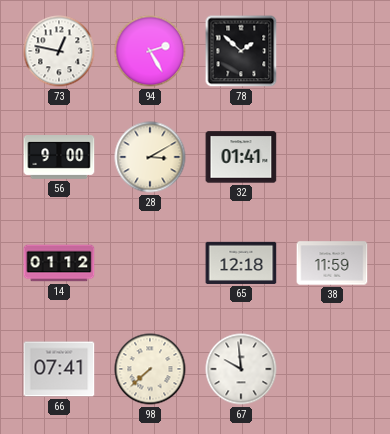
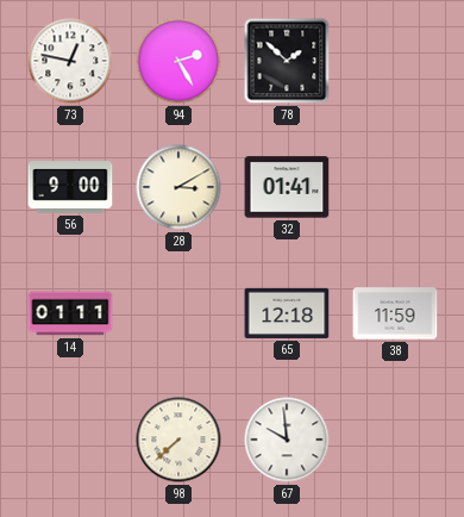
14: 01:12 -> 01:11 (70, 313)
66: 07:41 -> none (59, 369)
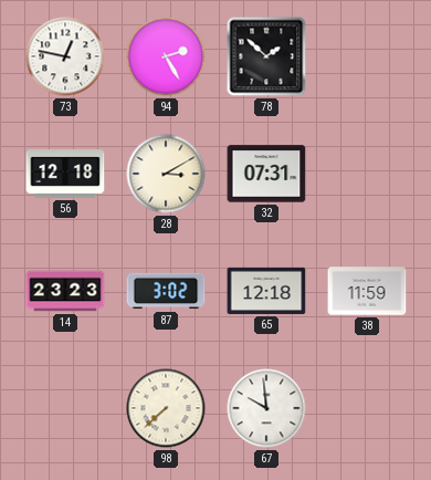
56: 9:00 -> 12:18 (65, 175)
32: 01:41 -> 07:31 (266, 174)
14: 01:11 -> 23:23 (65, 291)
87: none -> 3:02 (166, 291)
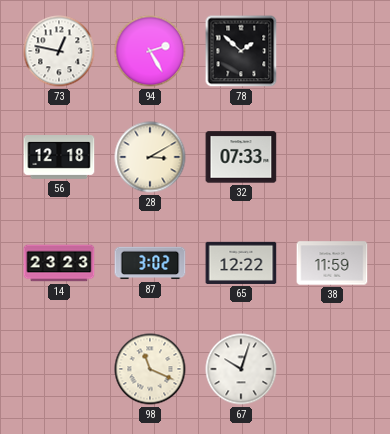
32: 07:31 -> 07:33 (241, 157)
65: 12:18 -> 12:22 (241, 263)
98: 7:38 -> 11:19 (150, 369)
67: 9:59 -> 10:03 (241, 369)
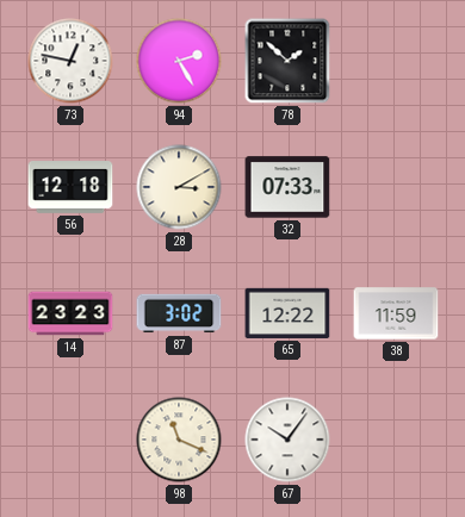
67: 10:03 -> 10:06 (287, 440)
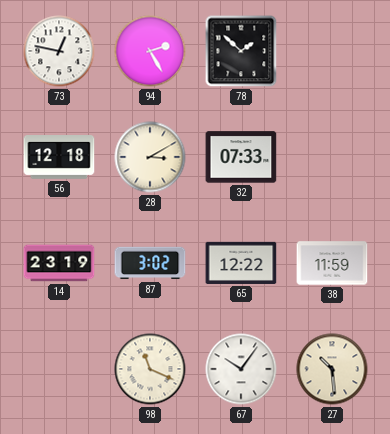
14: 23:23 -> 23:19 (59, 263)
27: none -> 10:29 (332, 369)
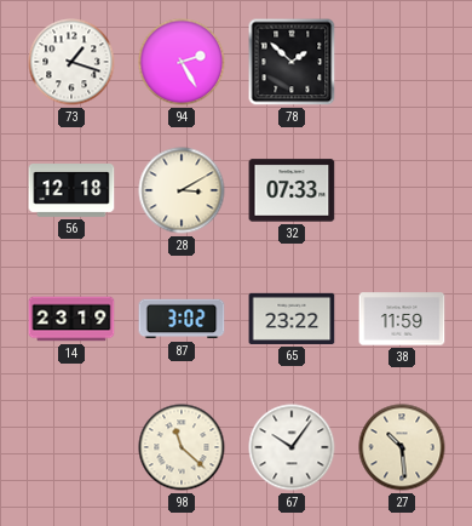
73: 12:47 -> 1:18 (71, 62)
65: 12:22 -> 23:22 (292, 319)
98: 11:19 -> 11:22 (182, 447)
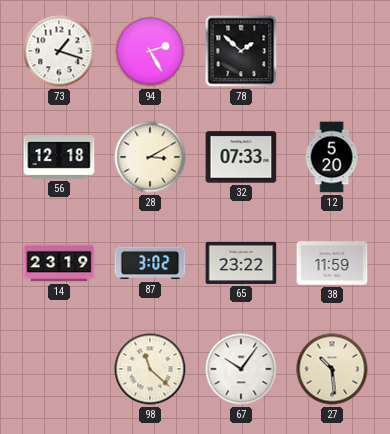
12: none -> 5:20 (332, 157)
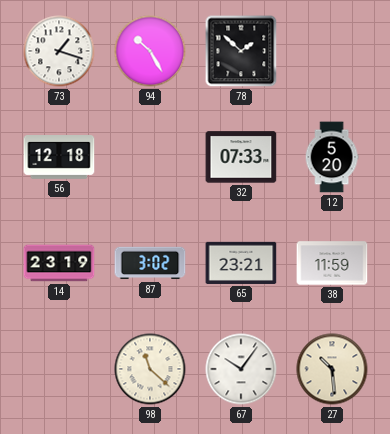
94: 2:25 -> 10:25 (150, 51)
28: 3:10 -> none (150, 157)
65: 23:22 -> 23:21 (241, 263)
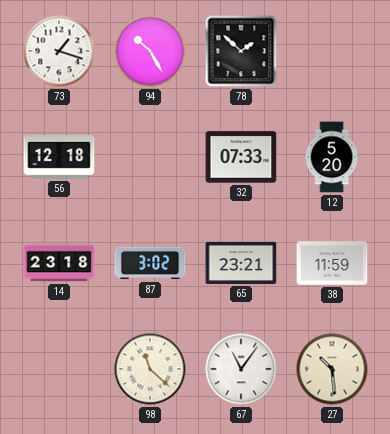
14: 23:19 -> 23:18 (59, 263)
67: 10:06 -> 11:06 (241, 369)
